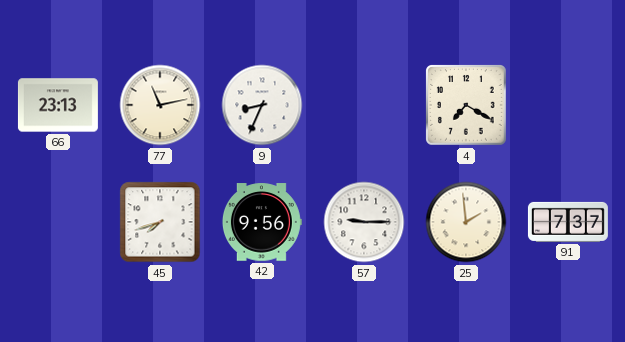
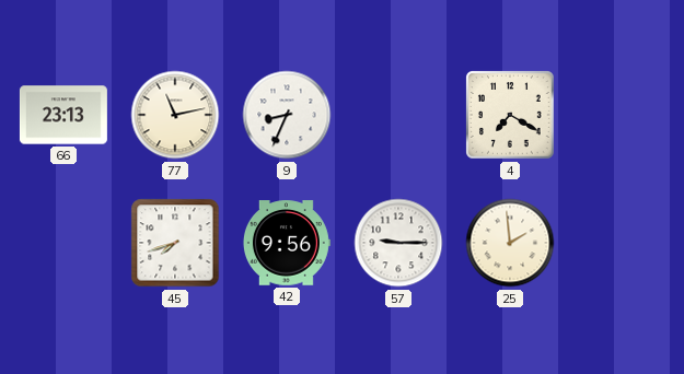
91: 7:37 -> none (568, 222)
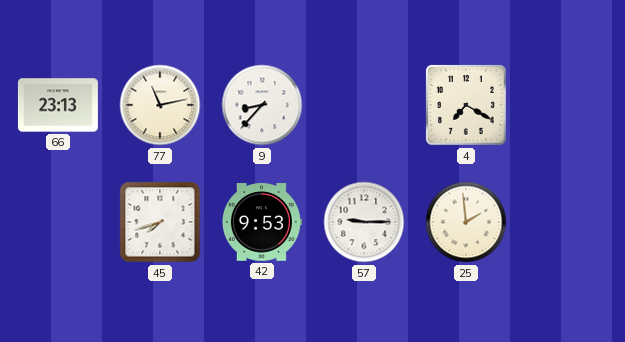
9: 8:34 -> 8:37 (262, 105)
42: 9:56 -> 9:53 (262, 222)
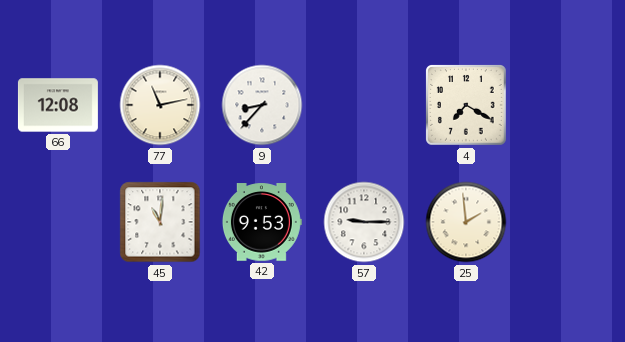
66: 23:13 -> 12:08 (58, 105)
45: 7:42 -> 11:01 (160, 222)
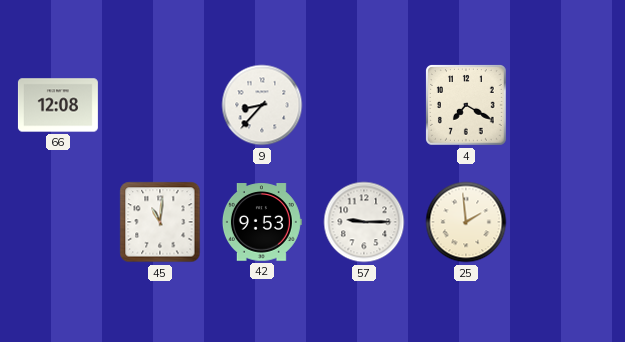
77: 11:13 -> none (160, 105)
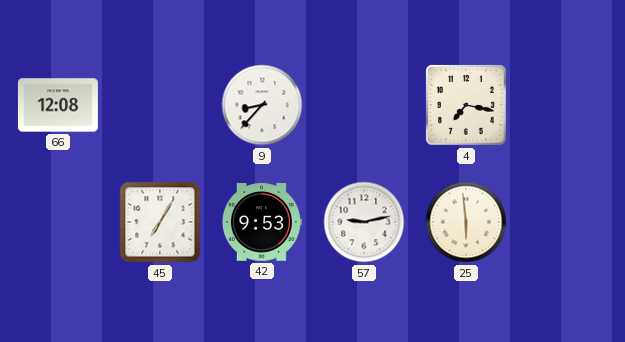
4: 7:20 -> 7:17 (467, 106)
45: 11:01 -> 7:05 (160, 222)
57: 9:15 -> 9:13 (364, 222)
25: 1:59 -> 5:59 (466, 222)
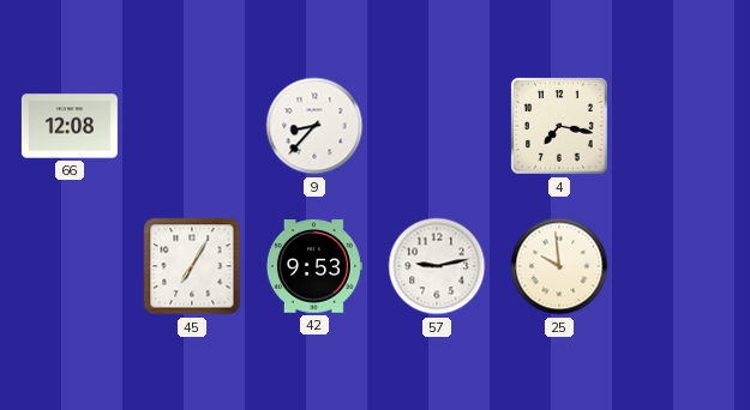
25: 5:59 -> 9:59 (559, 266)
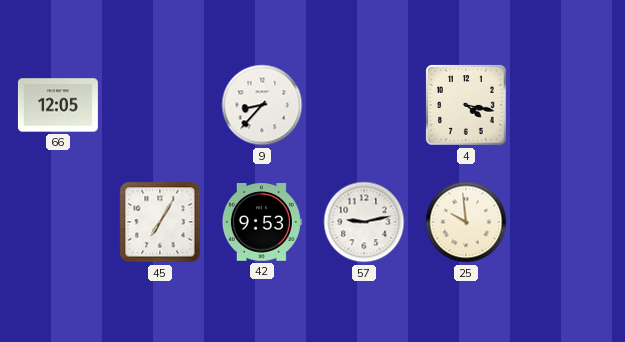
66: 12:08 -> 12:05 (58, 105)
4: 7:17 -> 4:17 (467, 106)
